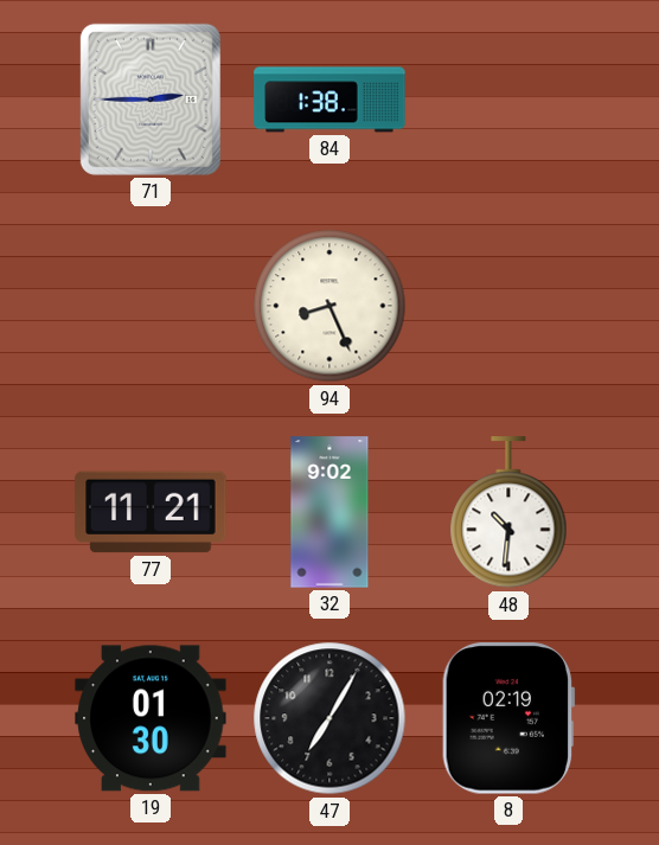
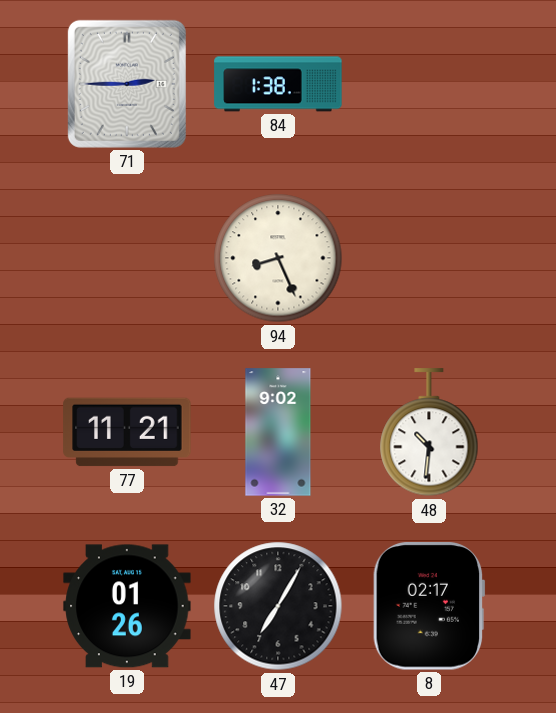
19: 01:30 -> 01:26 (127, 606)
8: 02:19 -> 02:17 (429, 606)
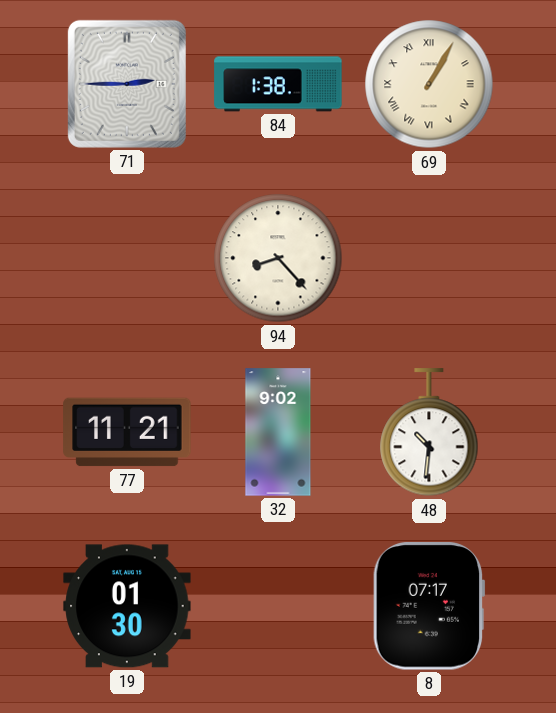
69: none -> 1:05 (429, 84)
94: 8:26 -> 8:23 (278, 258)
19: 01:26 -> 01:30 (127, 606)
47: 7:05 -> none (278, 606)
8: 02:17 -> 07:17 (429, 606)
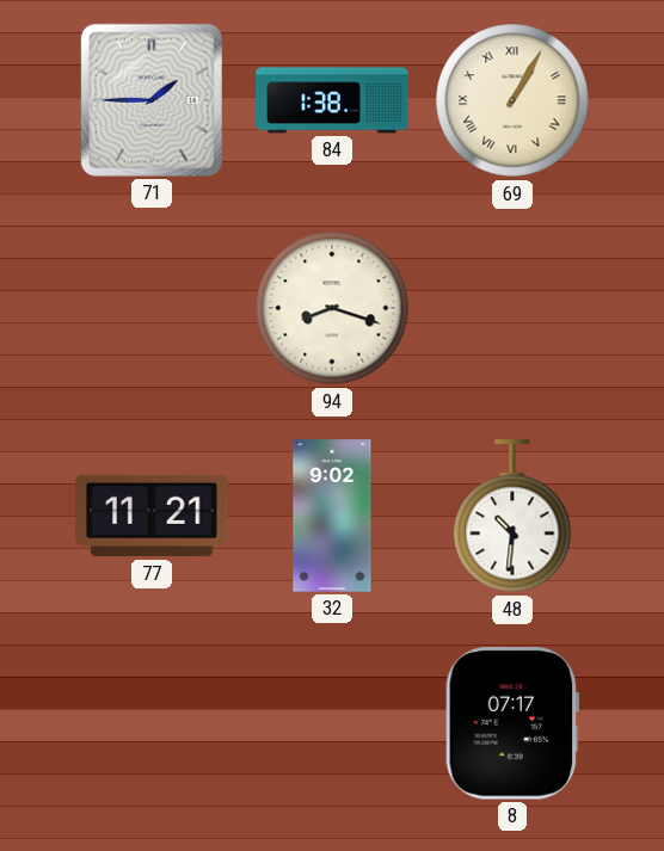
71: 2:45 -> 1:45 (152, 100)
94: 8:23 -> 8:18 (332, 308)
19: 01:30 -> none (127, 606)
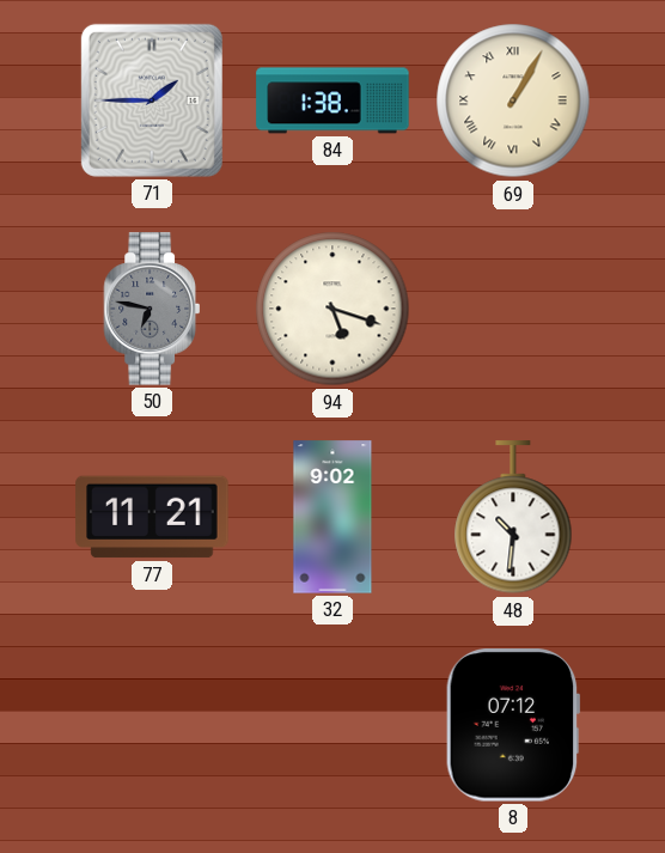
50: none -> 6:47 (152, 309)
94: 8:18 -> 5:18 (332, 309)
8: 07:17 -> 07:12 (513, 725)
